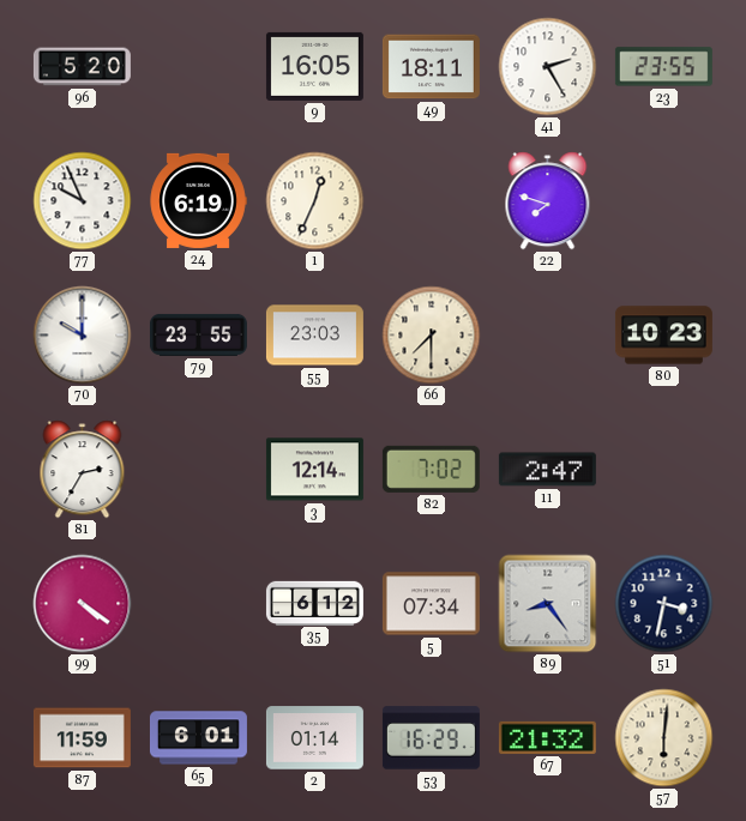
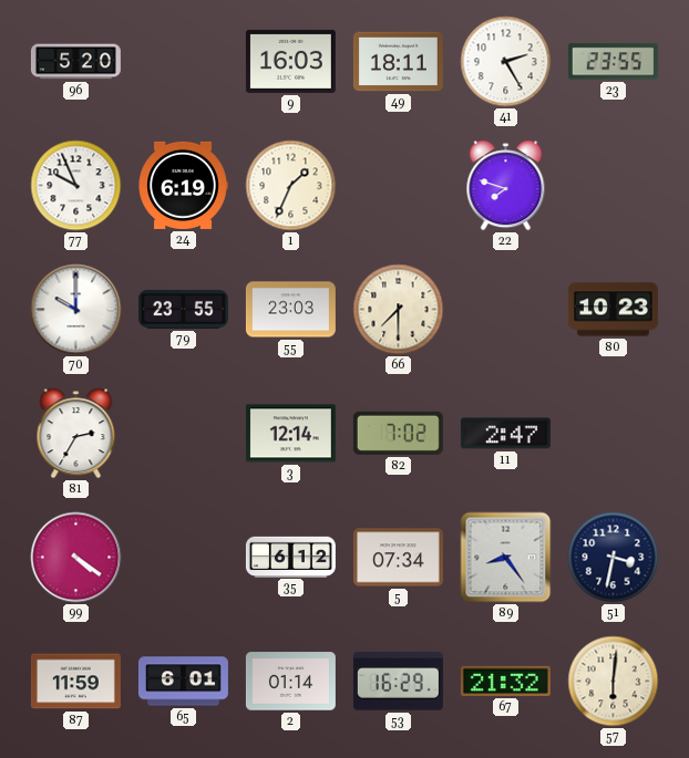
9: 16:05 -> 16:03 (290, 61)
1: 12:34 -> 1:34 (291, 186)
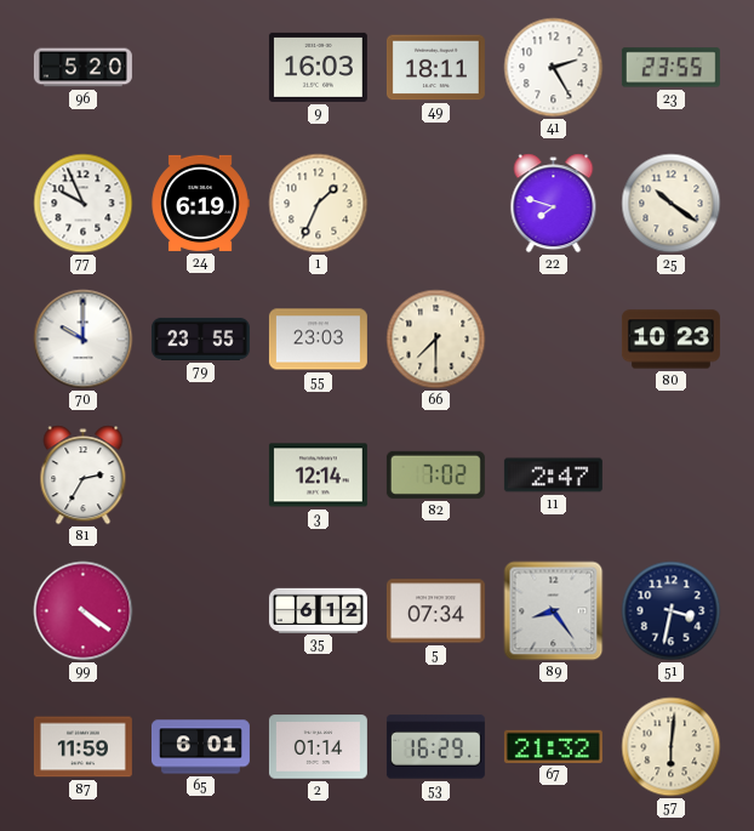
25: none -> 10:21 (672, 204)
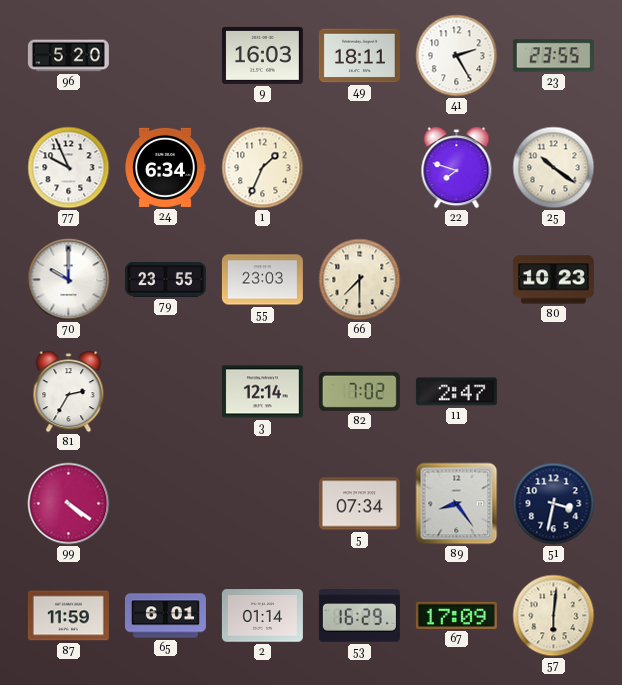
24: 6:19 -> 6:34 (165, 167)
35: 6:12 -> none (318, 610)
67: 21:32 -> 17:09 (456, 615)
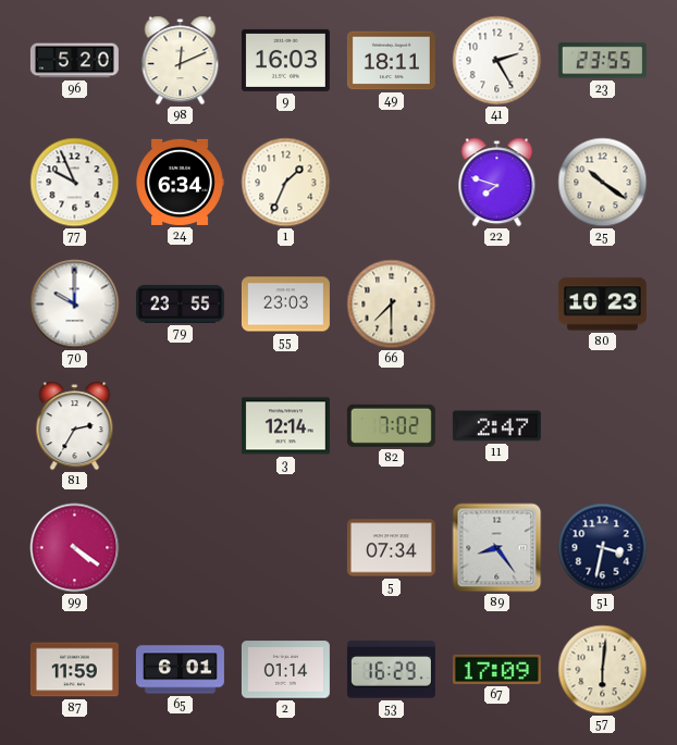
98: none -> 12:11 (181, 61)
